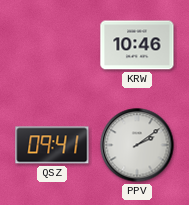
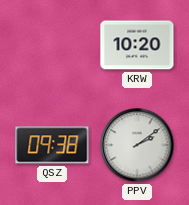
KRW: 10:46 -> 10:20 (137, 45)
QSZ: 09:41 -> 09:38 (52, 145)
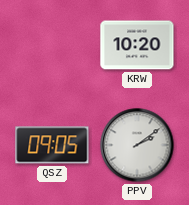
QSZ: 09:38 -> 09:05 (52, 145)
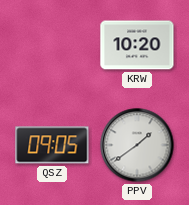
PPV: 2:09 -> 1:39 (137, 145)
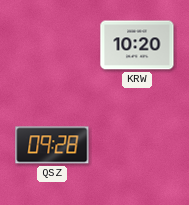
QSZ: 09:05 -> 09:28 (52, 145)
PPV: 1:39 -> none (137, 145)
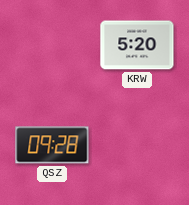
KRW: 10:20 -> 5:20 (137, 45)
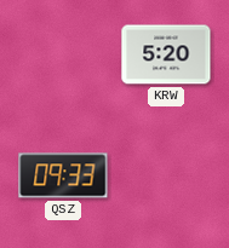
QSZ: 09:28 -> 09:33 (63, 175)
